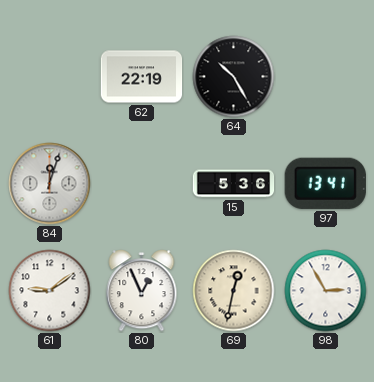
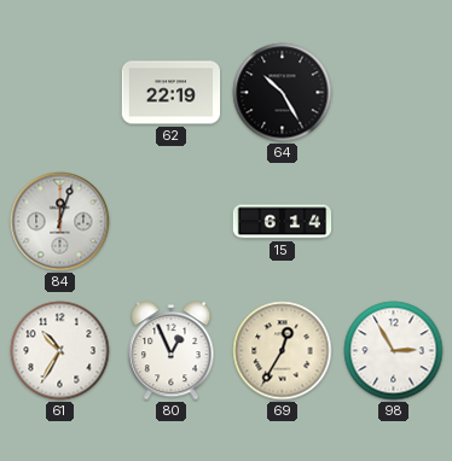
15: 5:36 -> 6:14 (283, 222)
97: 13:41 -> none (325, 183)
61: 9:09 -> 10:35 (60, 351)
69: 12:32 -> 12:35 (283, 351)
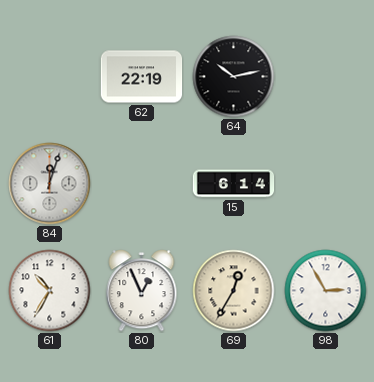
64: 10:25 -> 10:13 (234, 77)
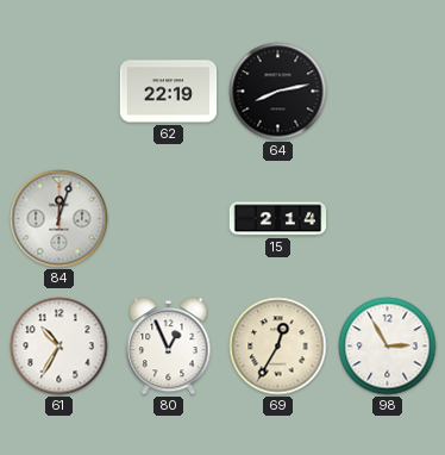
64: 10:13 -> 8:13 (278, 92)
15: 6:14 -> 2:14 (278, 219)
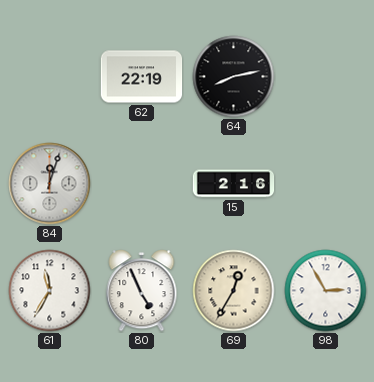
15: 2:14 -> 2:16 (234, 184)
61: 10:35 -> 11:35 (50, 291)
80: 12:56 -> 4:56 (142, 291)
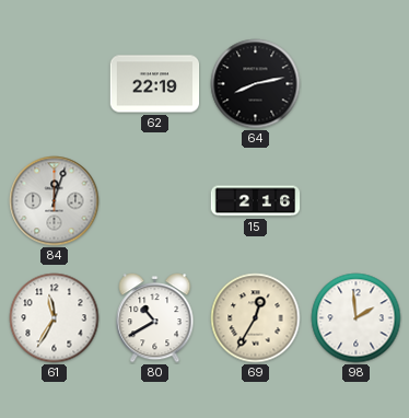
80: 4:56 -> 10:40 (155, 318)
98: 2:55 -> 1:59 (357, 318)
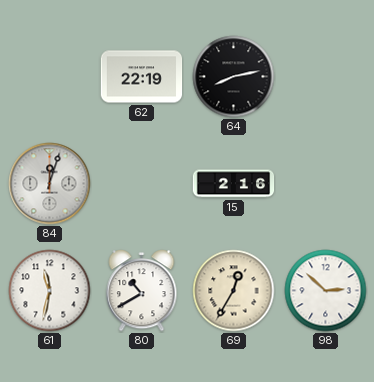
61: 11:35 -> 11:32 (50, 291)
98: 1:59 -> 2:52 (326, 291)
